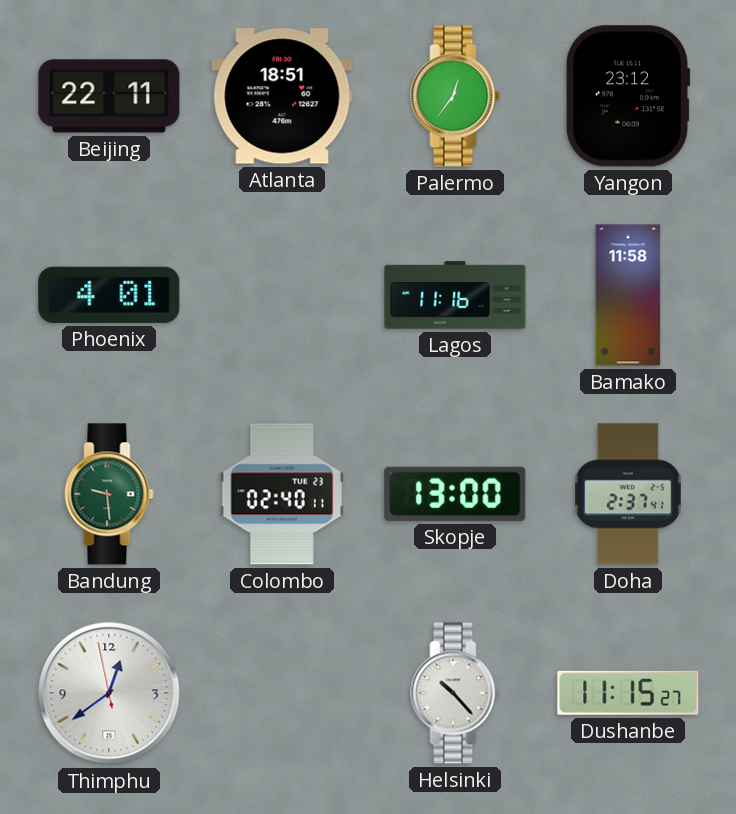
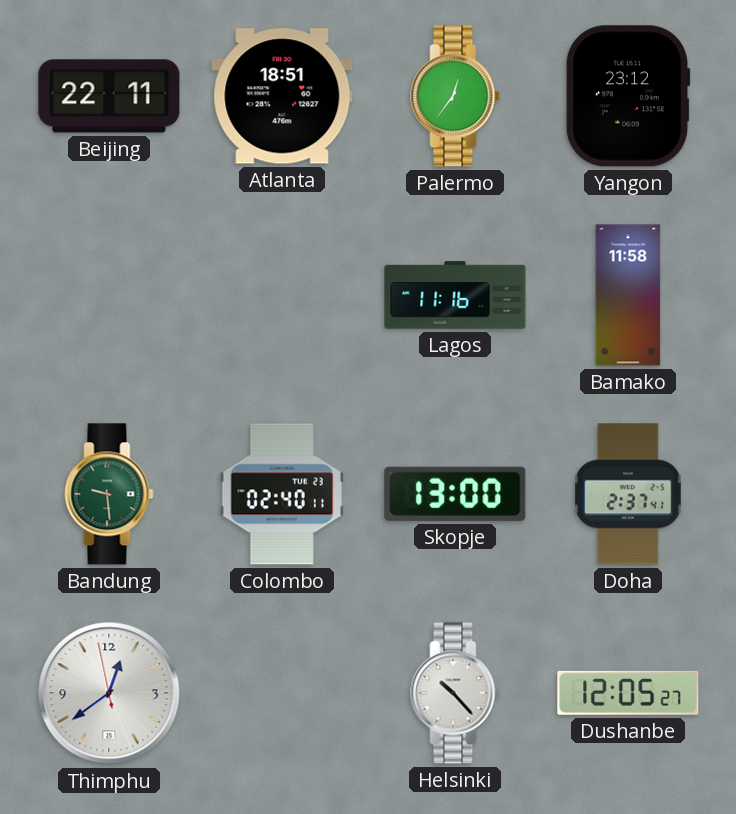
Phoenix: 4:01 -> none (109, 295)
Dushanbe: 11:15 -> 12:05 (628, 693)
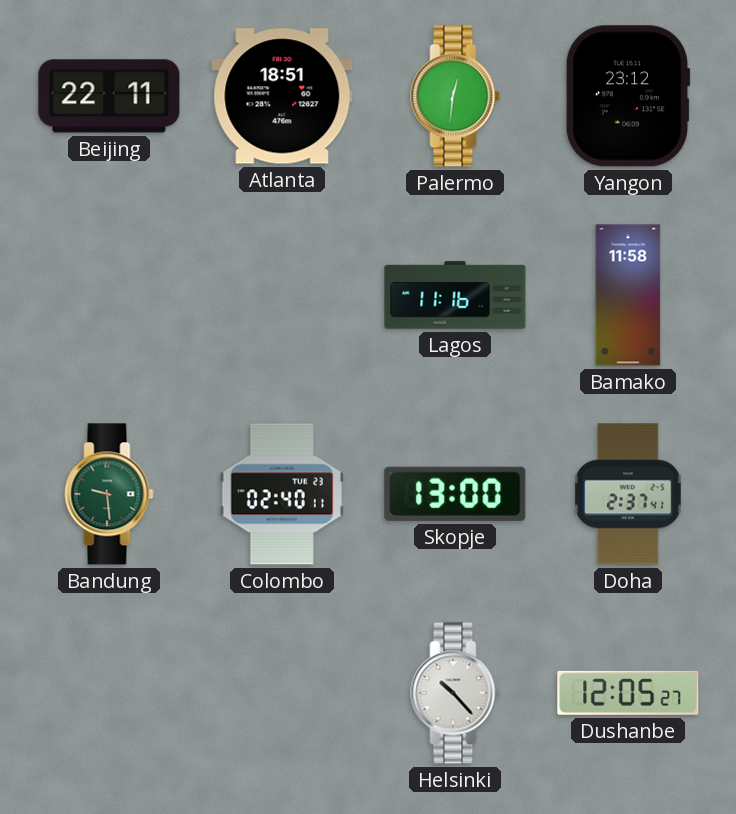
Palermo: 12:36 -> 12:31 (455, 96)
Thimphu: 12:38 -> none (109, 693)
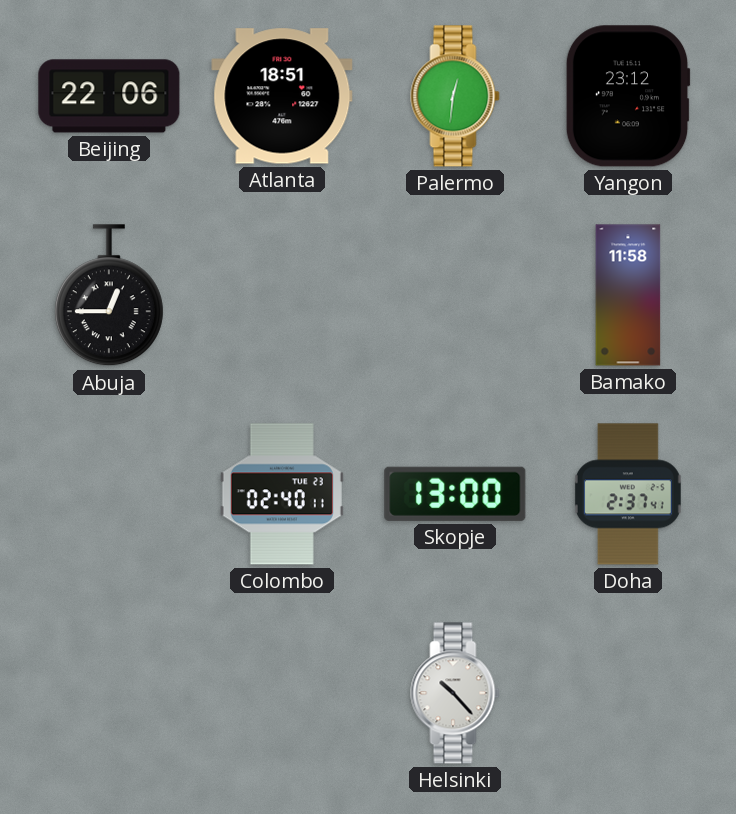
Beijing: 22:11 -> 22:06 (109, 96)
Abuja: none -> 12:45 (109, 296)
Lagos: 11:16 -> none (455, 295)
Bandung: 9:29 -> none (109, 494)
Dushanbe: 12:05 -> none (628, 693)
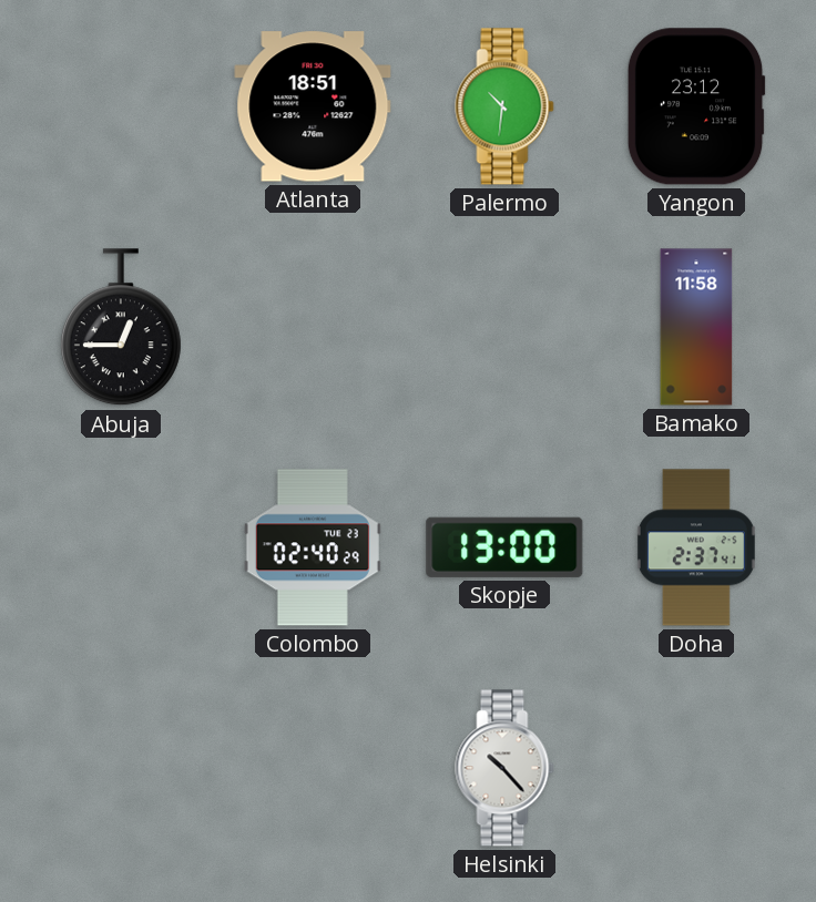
Beijing: 22:06 -> none (109, 96)
Palermo: 12:31 -> 10:31 (504, 106)
Colombo: 02:40:11 -> 02:40:29 (313, 547)
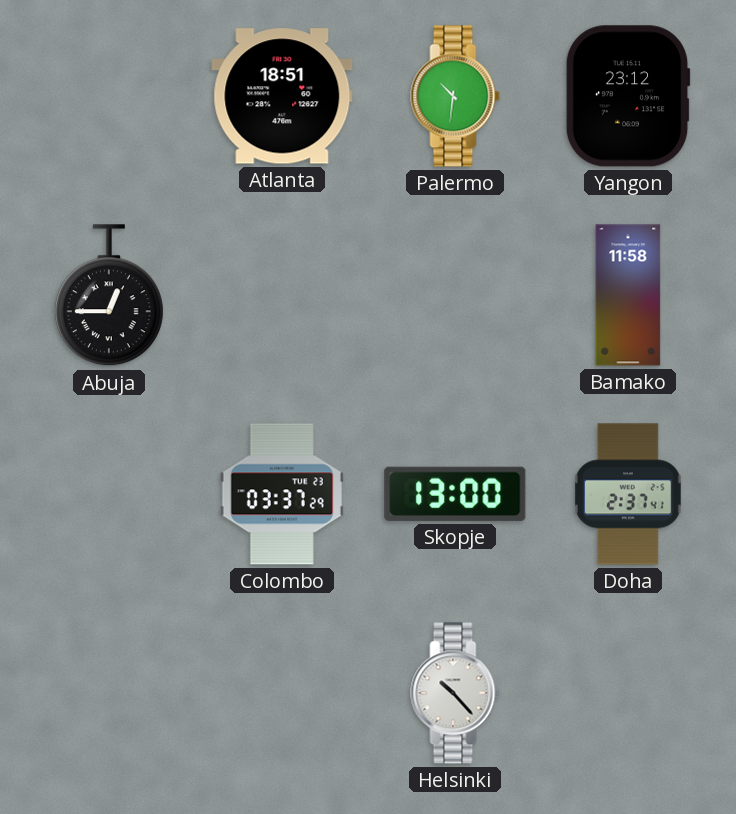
Colombo: 02:40 -> 03:37 (282, 494)
